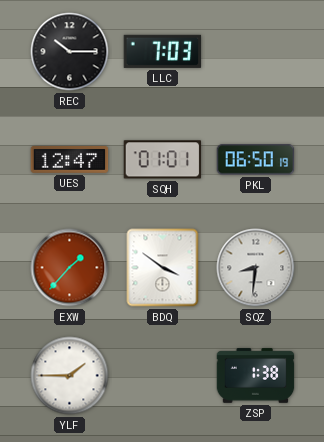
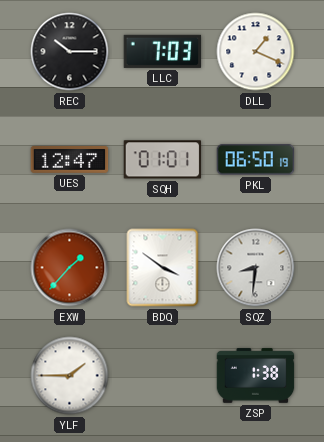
DLL: none -> 1:19 (256, 52)
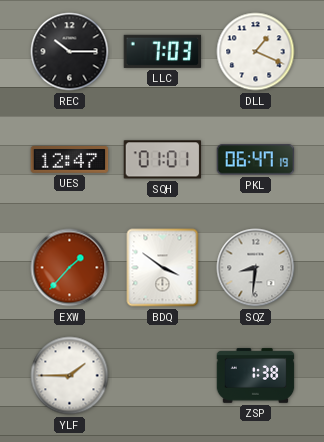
PKL: 06:50 -> 06:47 (256, 160)
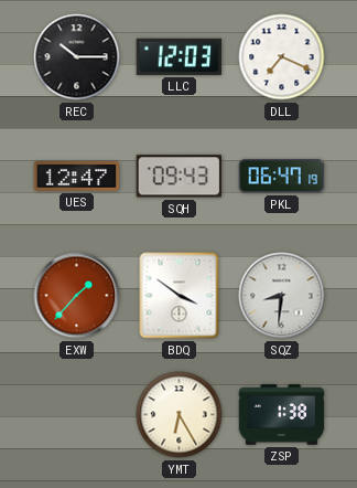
LLC: 7:03 -> 12:03 (180, 56)
DLL: 1:19 -> 7:19 (282, 57)
SQH: 01:01 -> 09:43 (180, 177)
YLF: 1:45 -> none (70, 376)
YMT: none -> 6:25 (180, 415)
